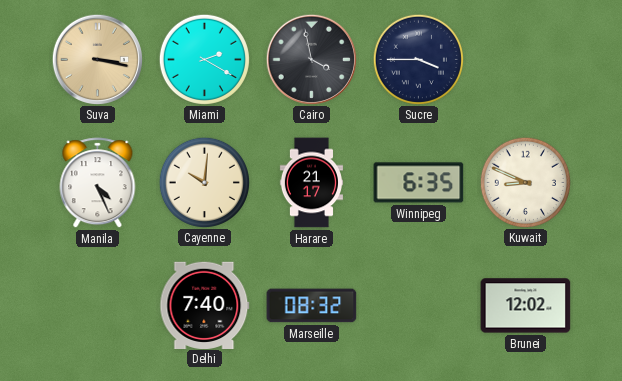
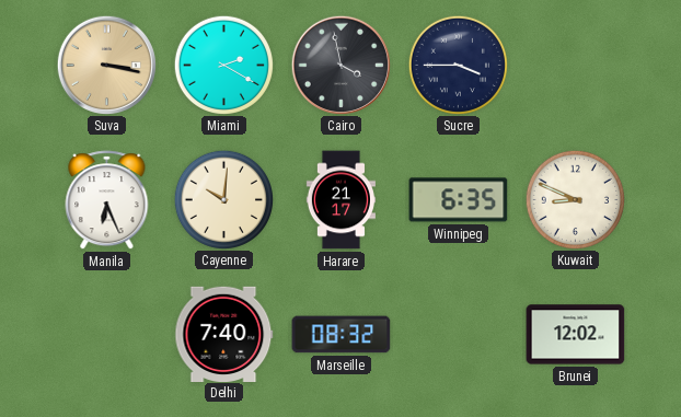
Manila: 4:26 -> 6:26 (107, 200)
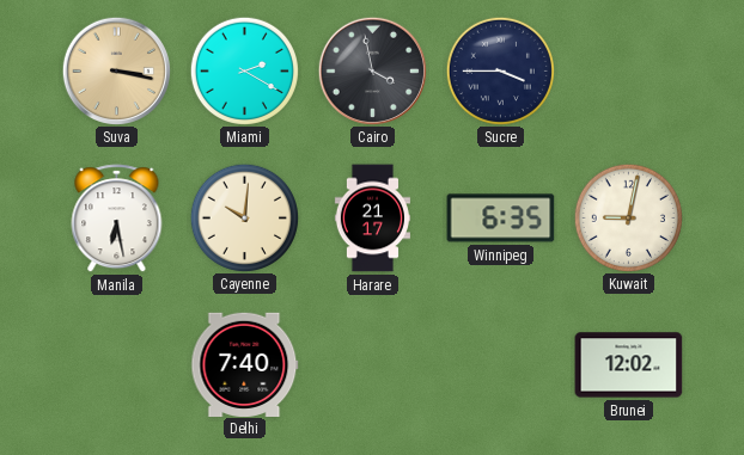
Manila: 6:26 -> 6:28 (117, 219)
Kuwait: 8:49 -> 9:02 (628, 217)
Marseille: 08:32 -> none (342, 335)
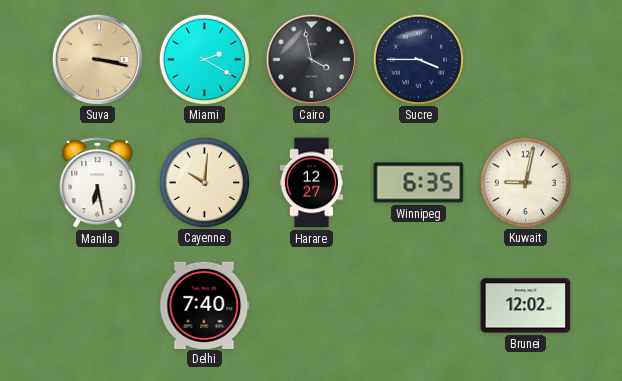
Harare: 21:17 -> 12:27 (311, 183)
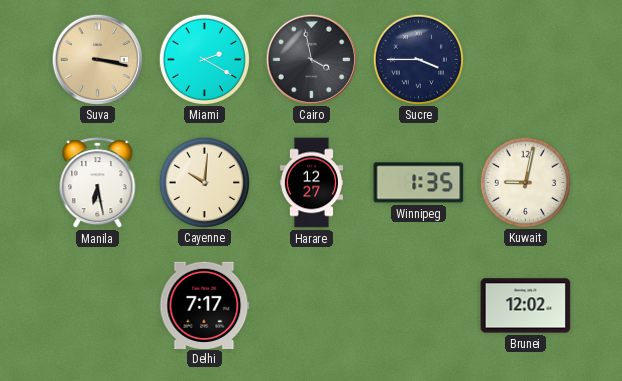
Winnipeg: 6:35 -> 1:35 (419, 183)
Delhi: 7:40 -> 7:17 (205, 305)
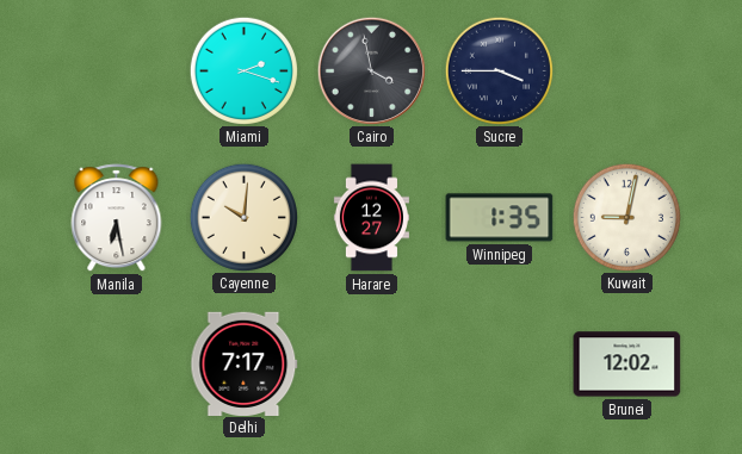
Suva: 3:17 -> none (97, 59)
Miami: 2:20 -> 2:18 (243, 70)
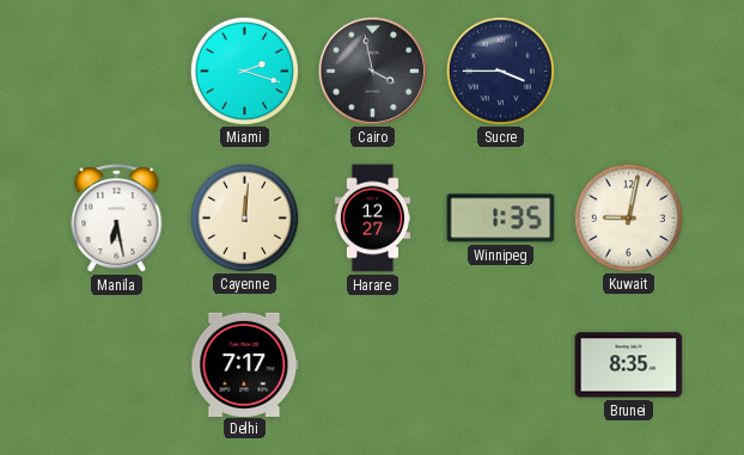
Cayenne: 10:01 -> 12:01 (244, 217)
Brunei: 12:02 -> 8:35 (629, 365)
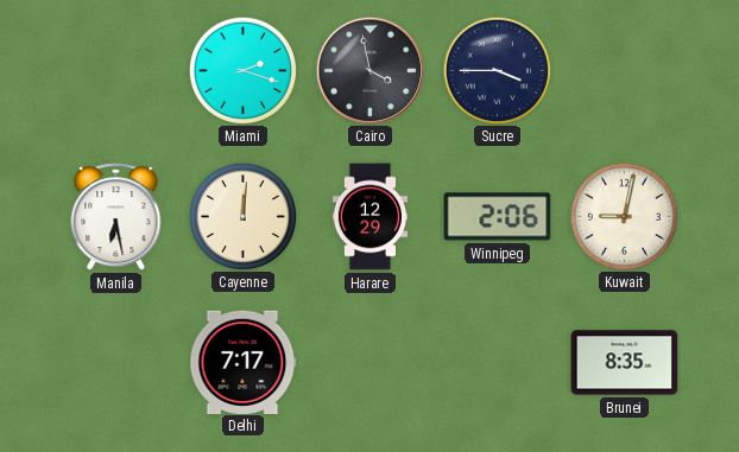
Harare: 12:27 -> 12:29 (369, 217)
Winnipeg: 1:35 -> 2:06 (498, 217)
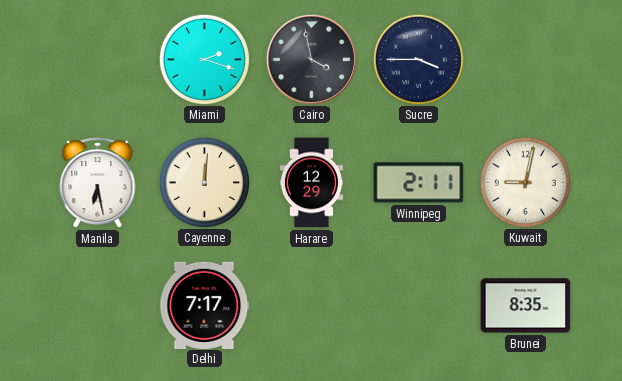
Winnipeg: 2:06 -> 2:11 (419, 183)
